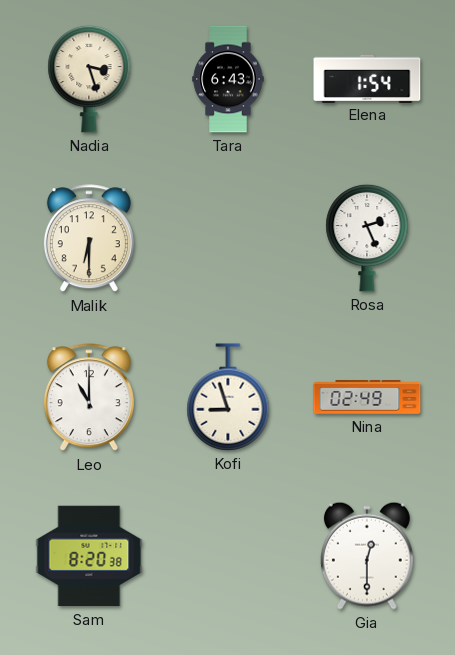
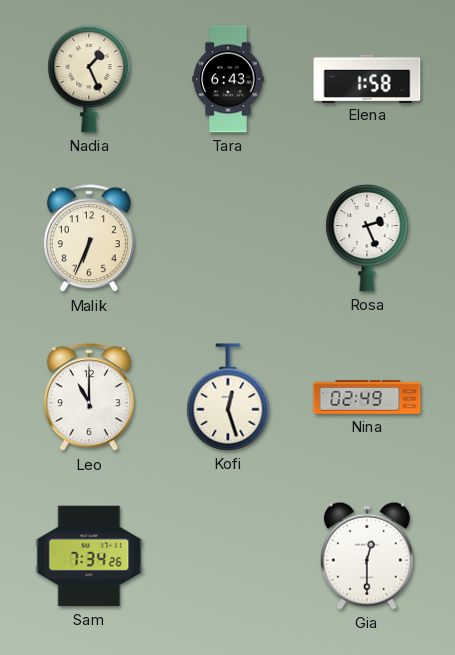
Nadia: 3:27 -> 1:26 (89, 79)
Elena: 1:54 -> 1:58 (367, 78)
Malik: 6:30 -> 6:34 (89, 239)
Kofi: 8:57 -> 12:27 (228, 397)
Sam: 8:20 -> 7:34 (89, 556)
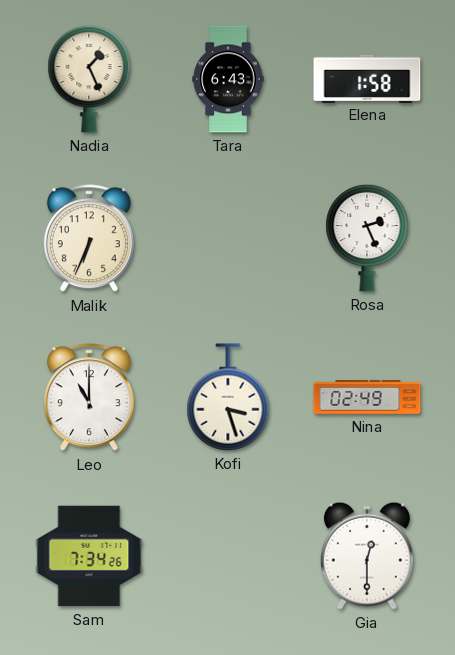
Kofi: 12:27 -> 3:27 (228, 397)
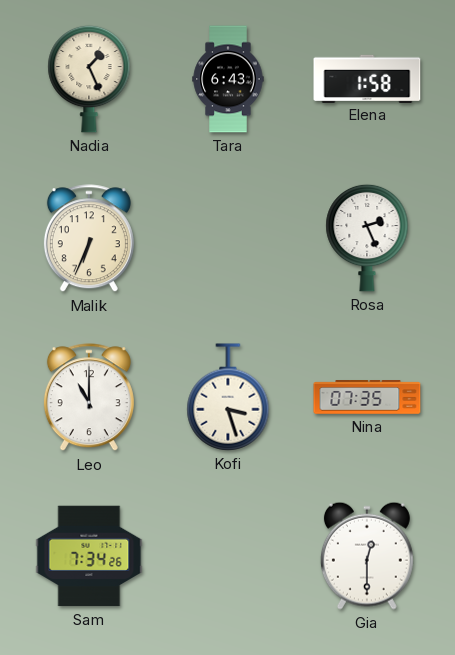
Nina: 02:49 -> 07:35 (367, 397)
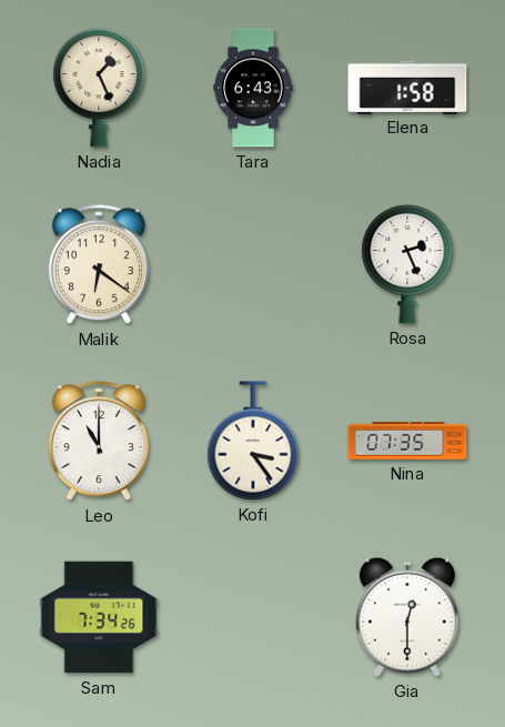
Malik: 6:34 -> 6:21 (99, 265)
Kofi: 3:27 -> 3:24 (253, 441)
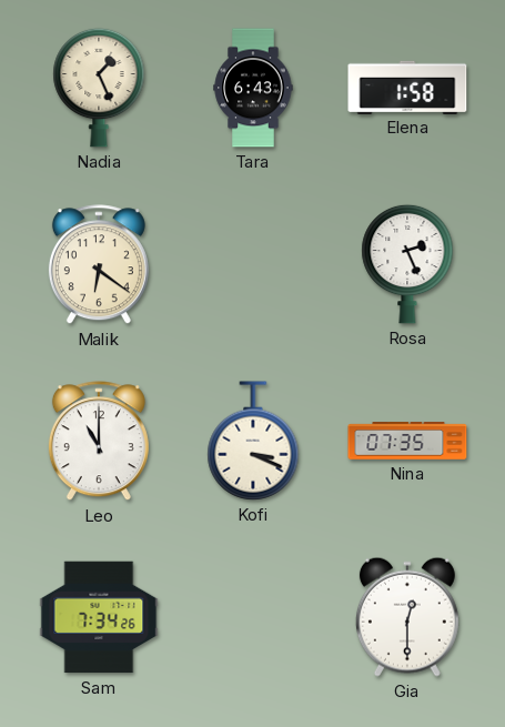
Kofi: 3:24 -> 3:19 (253, 441)
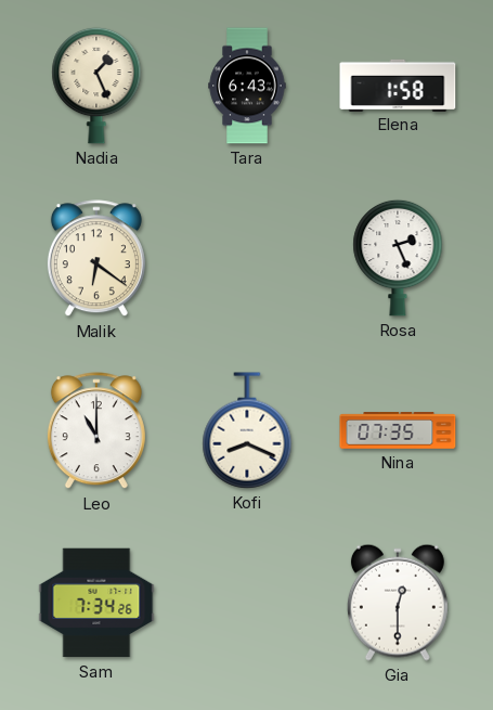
Kofi: 3:19 -> 8:19 (247, 430)
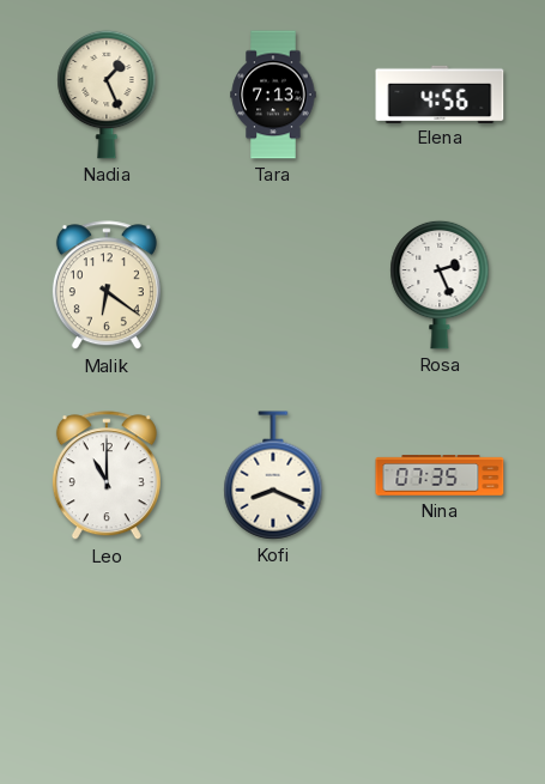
Tara: 6:43 -> 7:13 (273, 95)
Elena: 1:58 -> 4:56 (440, 93)
Sam: 7:34 -> none (96, 603)
Gia: 12:30 -> none (398, 603)
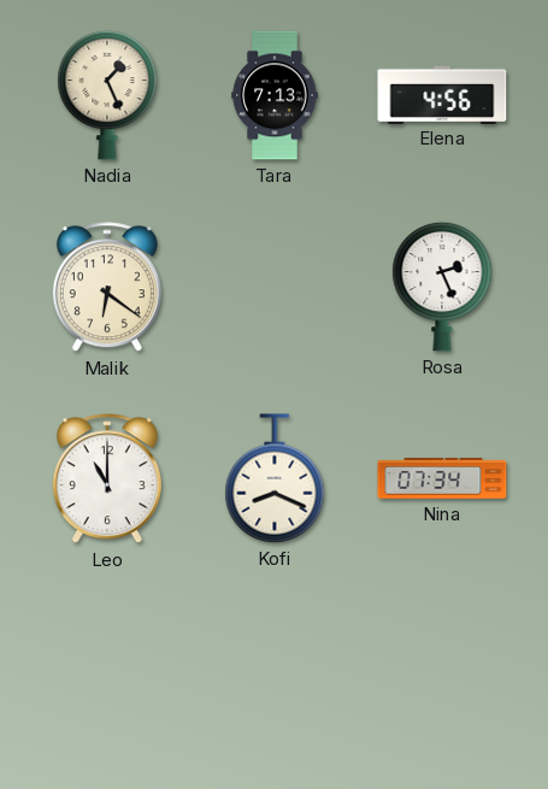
Nina: 07:35 -> 07:34 (442, 478)
